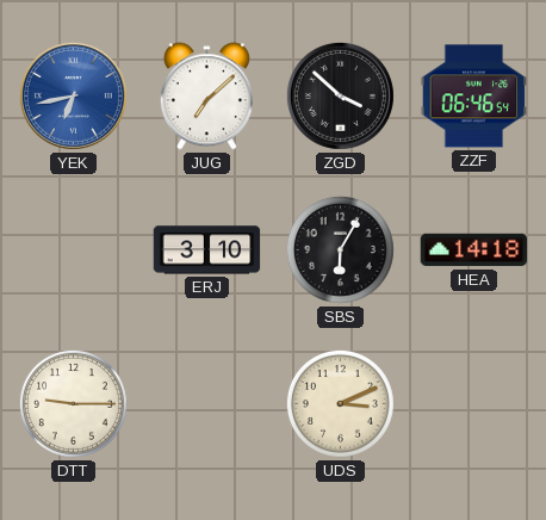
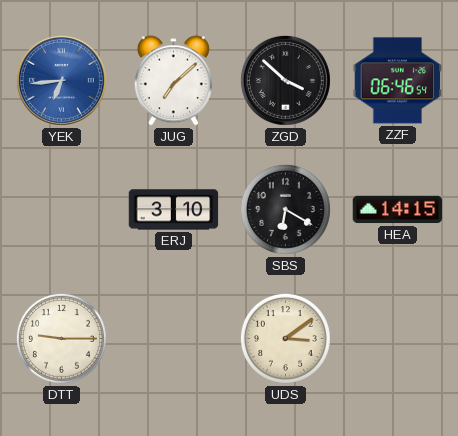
YEK: 6:43 -> 6:44 (61, 80)
SBS: 6:05 -> 6:20 (285, 209)
HEA: 14:18 -> 14:15 (398, 210)
UDS: 3:11 -> 3:09 (285, 338)
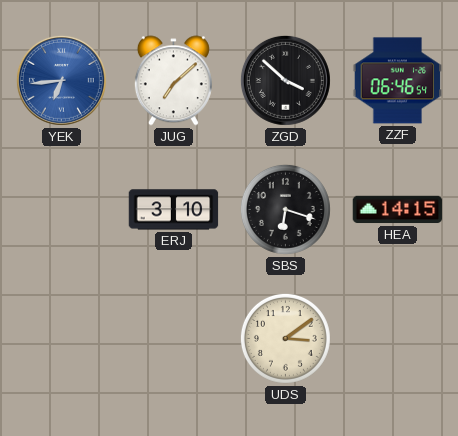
SBS: 6:20 -> 6:18 (285, 209)
DTT: 9:15 -> none (61, 338)
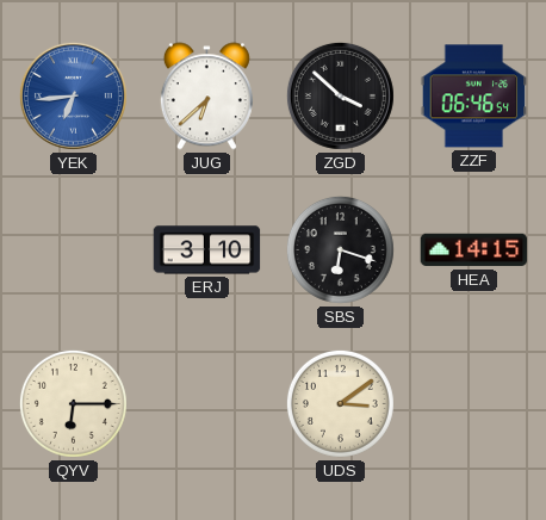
JUG: 7:08 -> 6:38 (206, 97)
QYV: none -> 6:15 (73, 403)
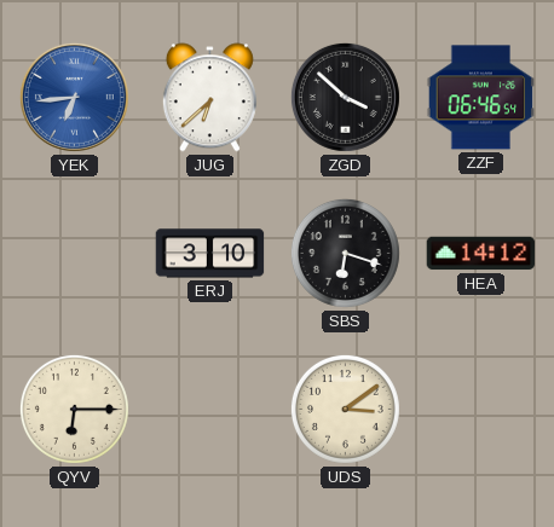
HEA: 14:15 -> 14:12 (481, 254)
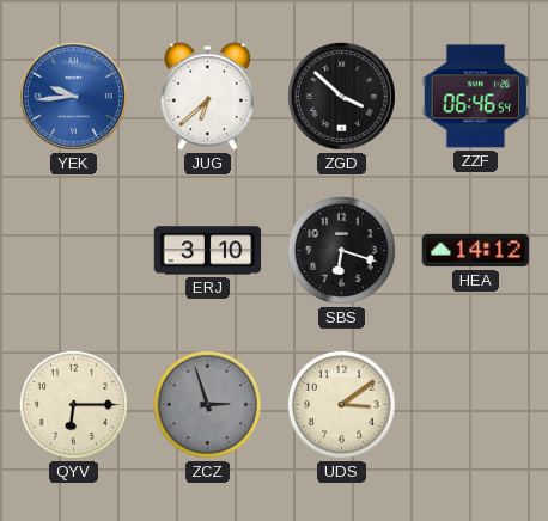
YEK: 6:44 -> 9:44 (73, 96)
ZCZ: none -> 2:57 (207, 404)
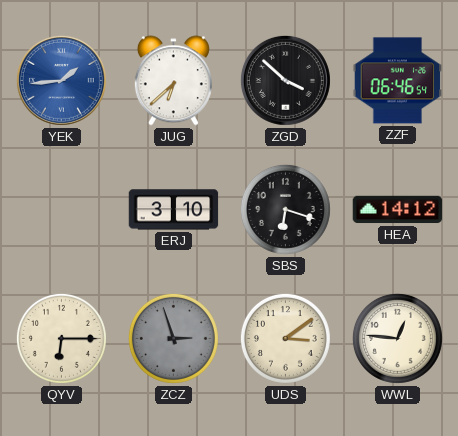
YEK: 9:44 -> 1:44 (61, 80)
WWL: none -> 12:46 (397, 338)
